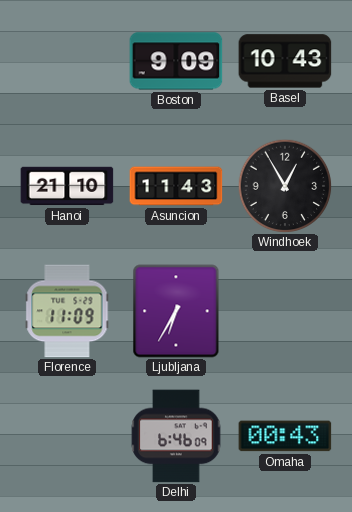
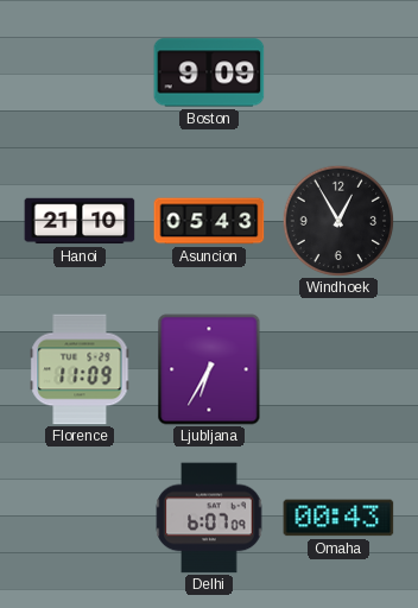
Basel: 10:43 -> none (285, 61)
Asuncion: 11:43 -> 05:43 (209, 221)
Delhi: 6:46 -> 6:07 (209, 518)
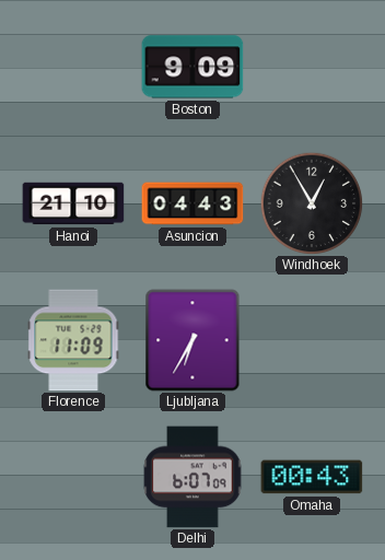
Asuncion: 05:43 -> 04:43 (192, 203)
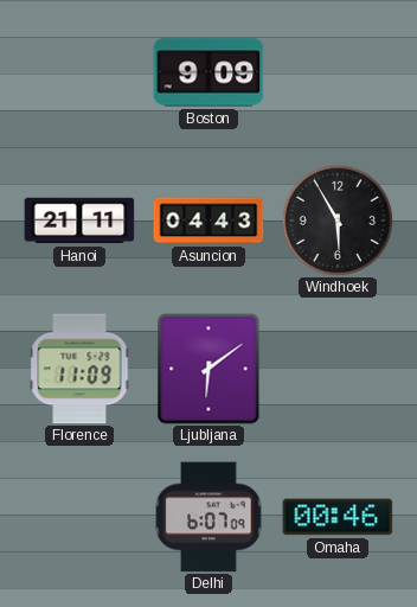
Hanoi: 21:10 -> 21:11 (79, 221)
Windhoek: 12:55 -> 5:55 (338, 221)
Ljubljana: 6:35 -> 6:09 (208, 369)
Omaha: 00:43 -> 00:46 (338, 517)
